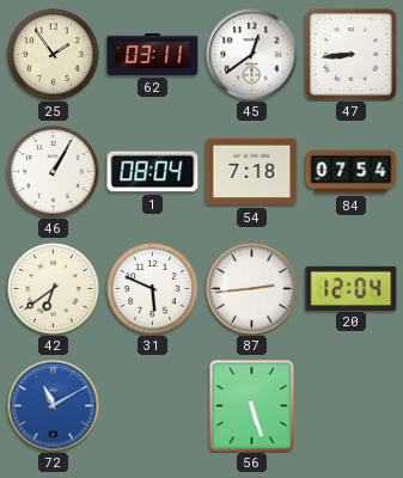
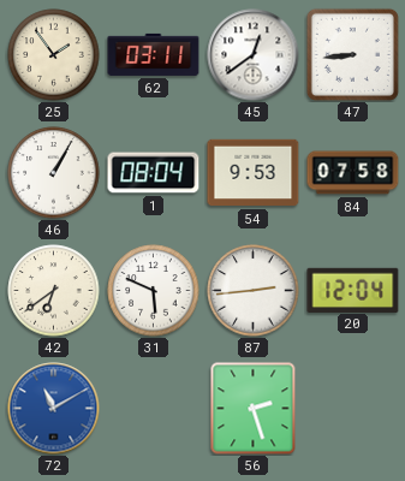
54: 7:18 -> 9:53 (254, 173)
84: 07:54 -> 07:58 (353, 173)
56: 5:27 -> 2:27 (254, 409)
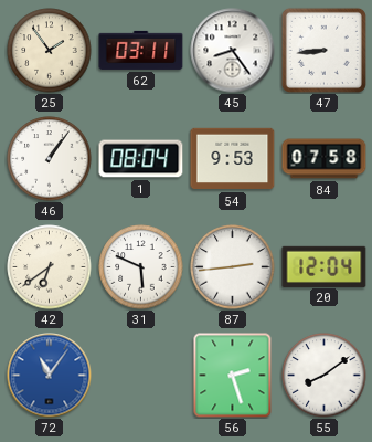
45: 12:39 -> 8:24 (233, 51)
46: 1:05 -> 1:06 (50, 159)
72: 11:10 -> 11:06 (50, 376)
55: none -> 8:09 (325, 376)
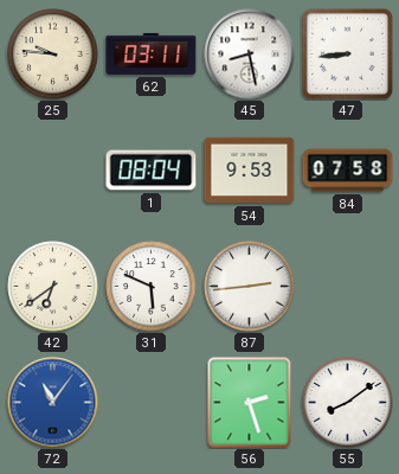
25: 1:54 -> 9:46 (53, 55)
45: 8:24 -> 8:28 (250, 55)
46: 1:06 -> none (50, 159)
20: 12:04 -> none (325, 266)
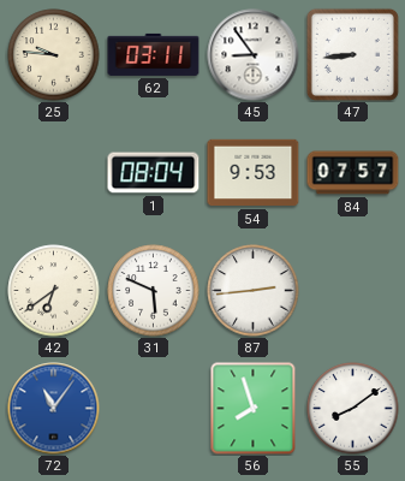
45: 8:28 -> 8:54 (254, 55)
84: 07:58 -> 07:57 (353, 173)
56: 2:27 -> 7:57 (254, 409)
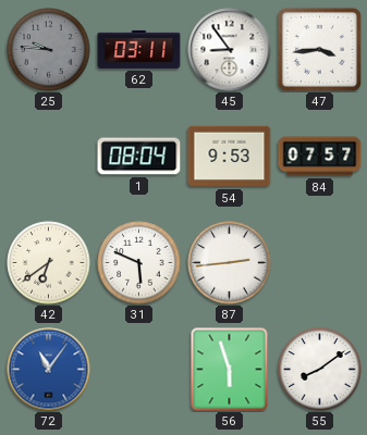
25 dial: cream -> grey (49, 50)
47: 8:44 -> 3:44 (319, 49)
56: 7:57 -> 5:57 (230, 370)
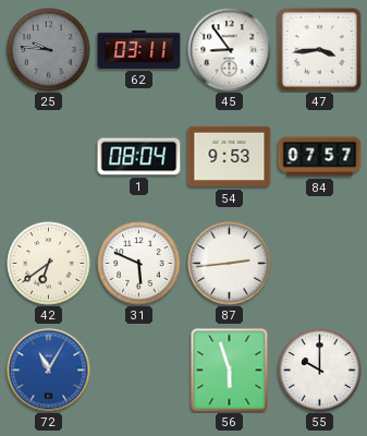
72: 11:06 -> 11:05 (49, 371)
55: 8:09 -> 10:00 (320, 371)
